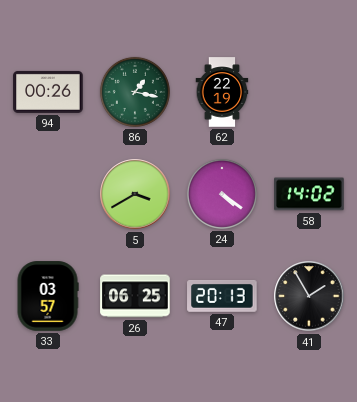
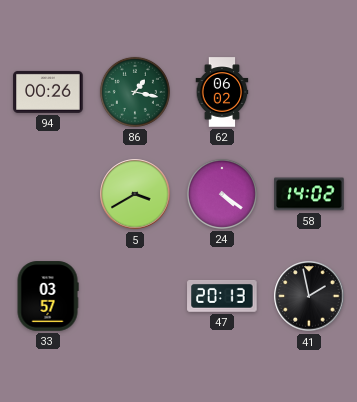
62: 22:19 -> 06:02 (222, 92)
26: 06:25 -> none (135, 296)
41: 1:55 -> 1:58 (309, 296)
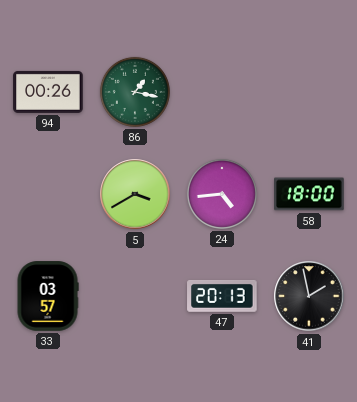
62: 06:02 -> none (222, 92)
24: 4:21 -> 4:44 (222, 194)
58: 14:02 -> 18:00 (309, 194)
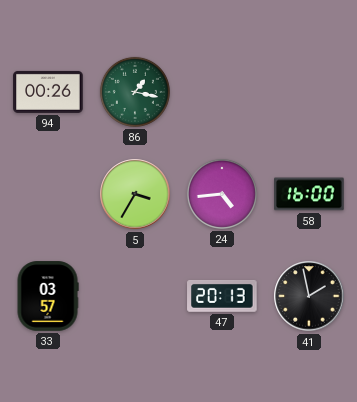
5: 3:40 -> 3:35 (135, 194)
58: 18:00 -> 16:00 (309, 194)
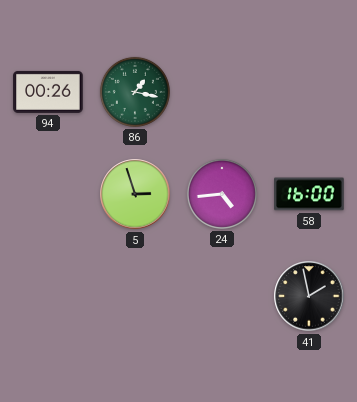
5: 3:35 -> 2:57 (135, 194)
33: 03:57 -> none (48, 296)
47: 20:13 -> none (222, 296)
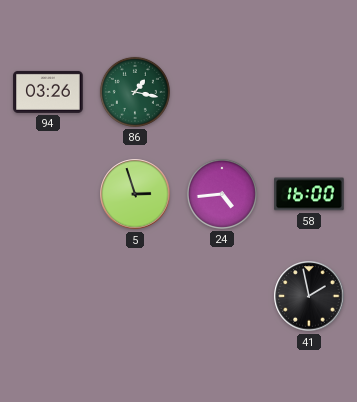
94: 00:26 -> 03:26 (48, 92)
